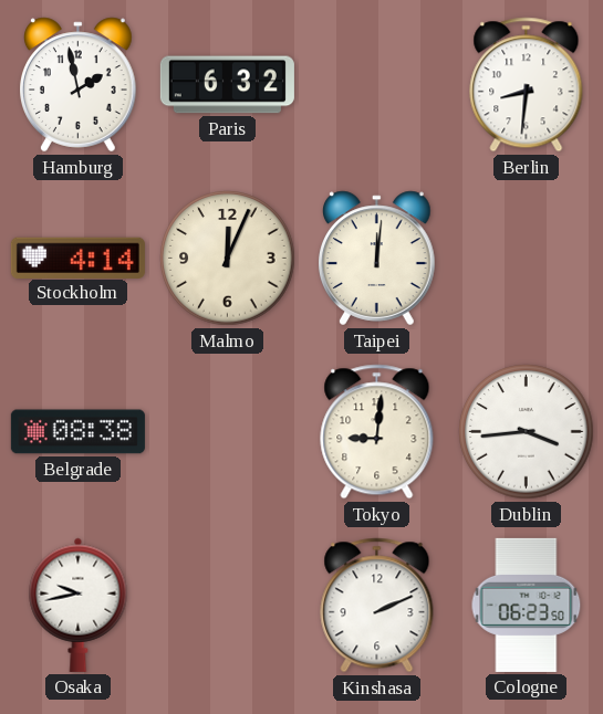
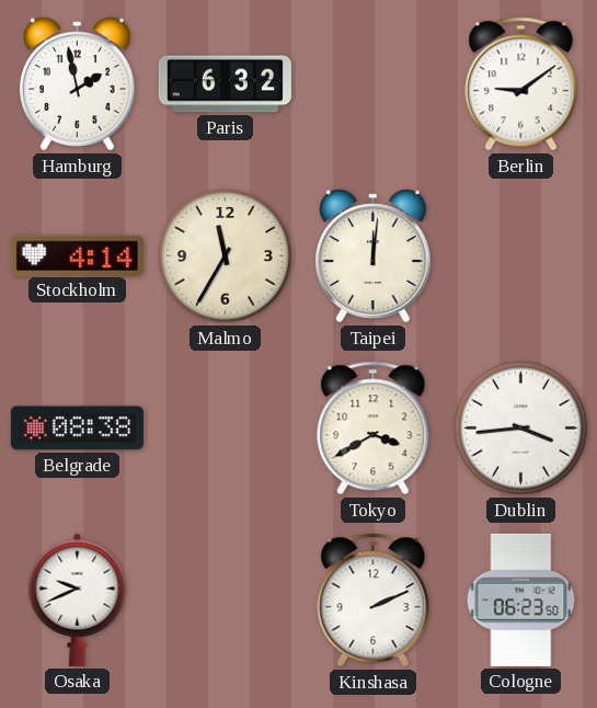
Berlin: 8:31 -> 9:09 (521, 84)
Malmo: 12:04 -> 11:35 (226, 256)
Tokyo: 9:01 -> 3:40 (374, 429)
Osaka: 9:43 -> 9:41 (78, 599)
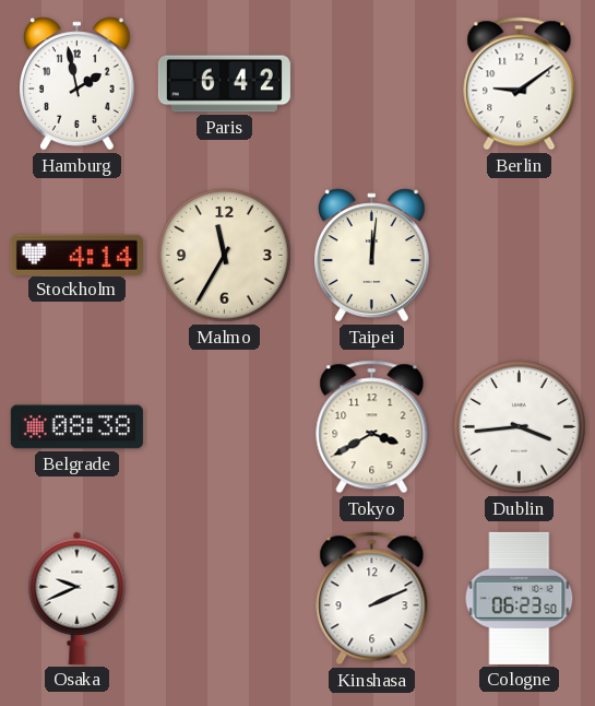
Paris: 6:32 -> 6:42 (224, 84)
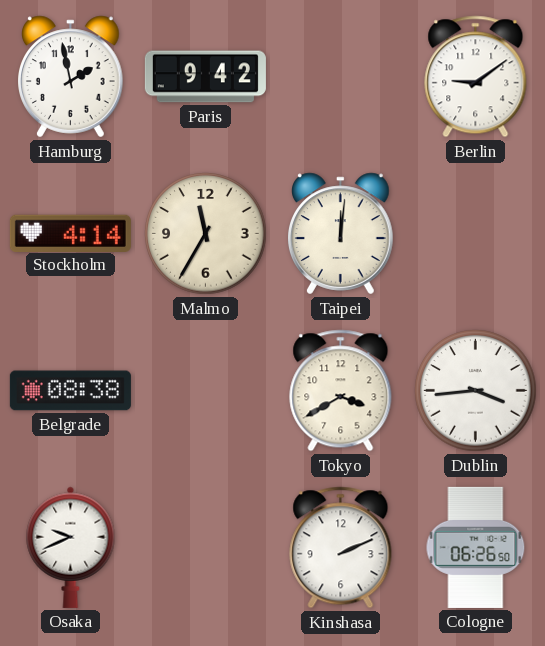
Paris: 6:42 -> 9:42 (205, 77)
Cologne: 06:23 -> 06:26 (476, 547)
